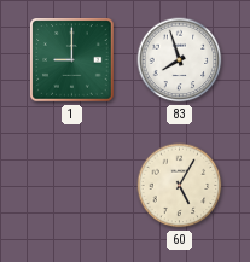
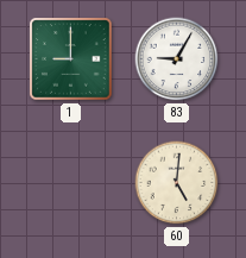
83: 7:57 -> 9:05 (177, 59)
60: 5:05 -> 5:01 (177, 183)
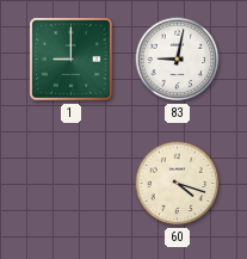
83: 9:05 -> 9:02 (178, 60)
60: 5:01 -> 4:18 (178, 184)
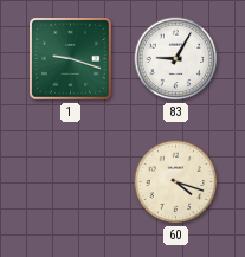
1: 9:00 -> 9:18 (71, 59)
83: 9:02 -> 9:05 (176, 59)
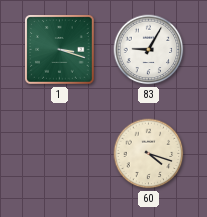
1: 9:18 -> 3:18 (60, 50)
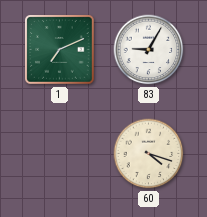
1: 3:18 -> 7:11 (60, 50)
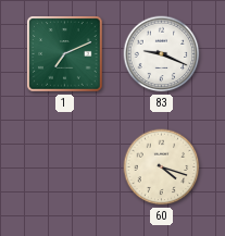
83: 9:05 -> 9:19 (162, 54)
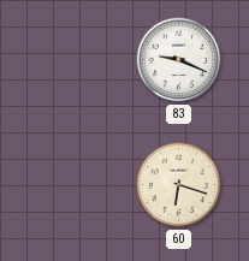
1: 7:11 -> none (65, 54)
60: 4:18 -> 6:18 (179, 185)
